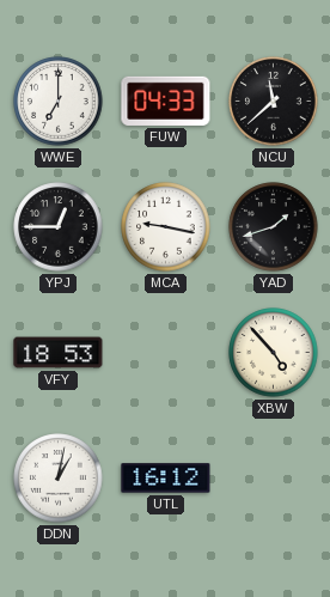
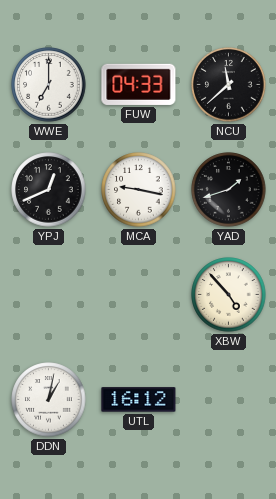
YPJ: 12:45 -> 12:41 (49, 190)
VFY: 18:53 -> none (59, 353)
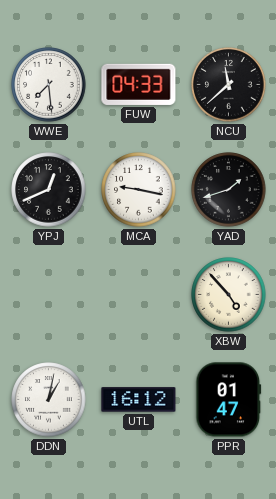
WWE: 7:00 -> 7:29 (49, 85)
PPR: none -> 01:47 (229, 400)
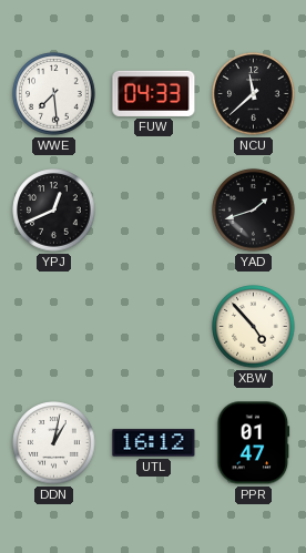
MCA: 9:17 -> none (139, 190)
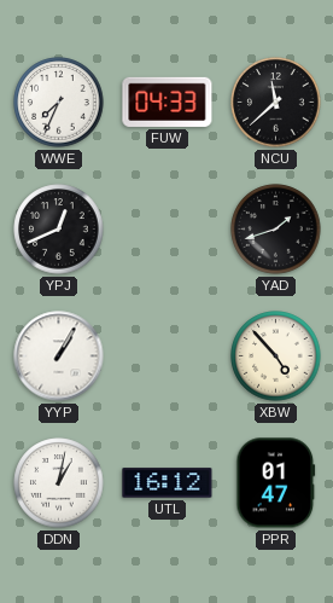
WWE: 7:29 -> 7:34 (59, 103)
YYP: none -> 1:05 (59, 356)
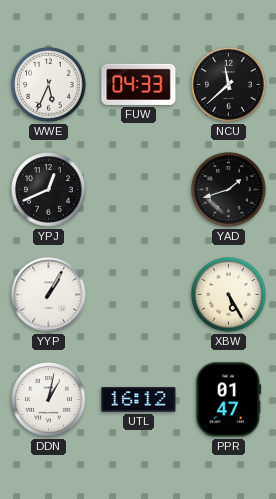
WWE: 7:34 -> 5:34 (49, 85)
XBW: 4:53 -> 5:25 (229, 295)
